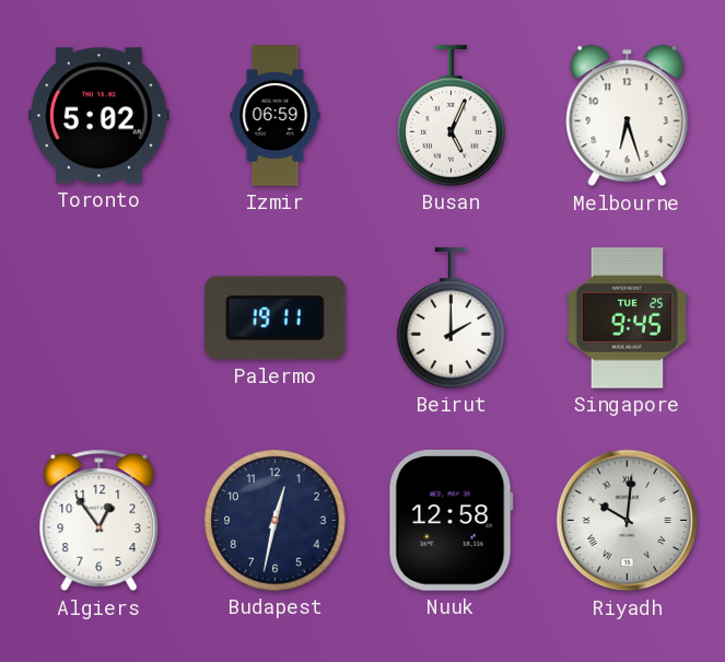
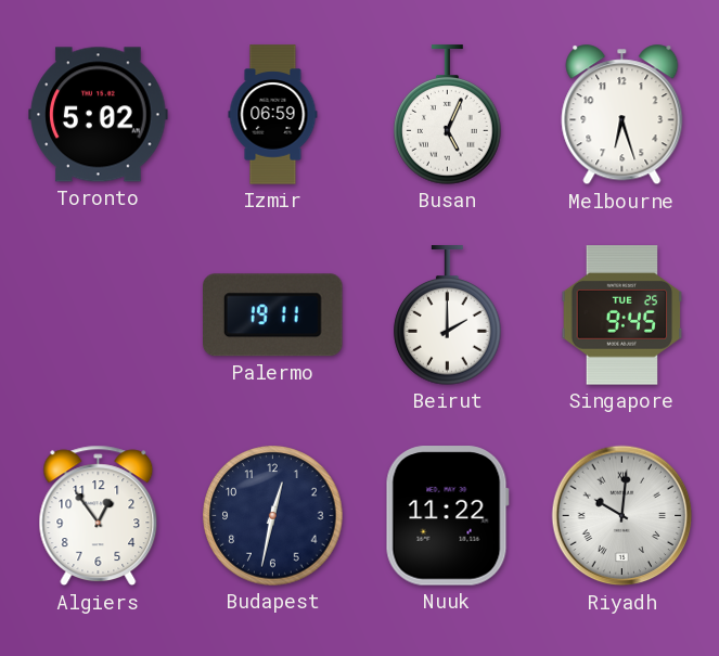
Nuuk: 12:58 -> 11:22 (447, 516)
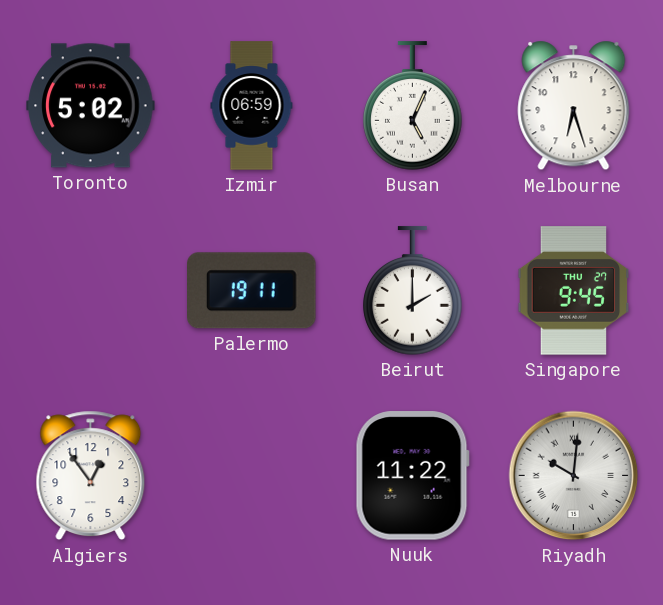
Singapore date: TUE 25 -> THU 27 (574, 291)
Budapest: 12:32 -> none (273, 516)
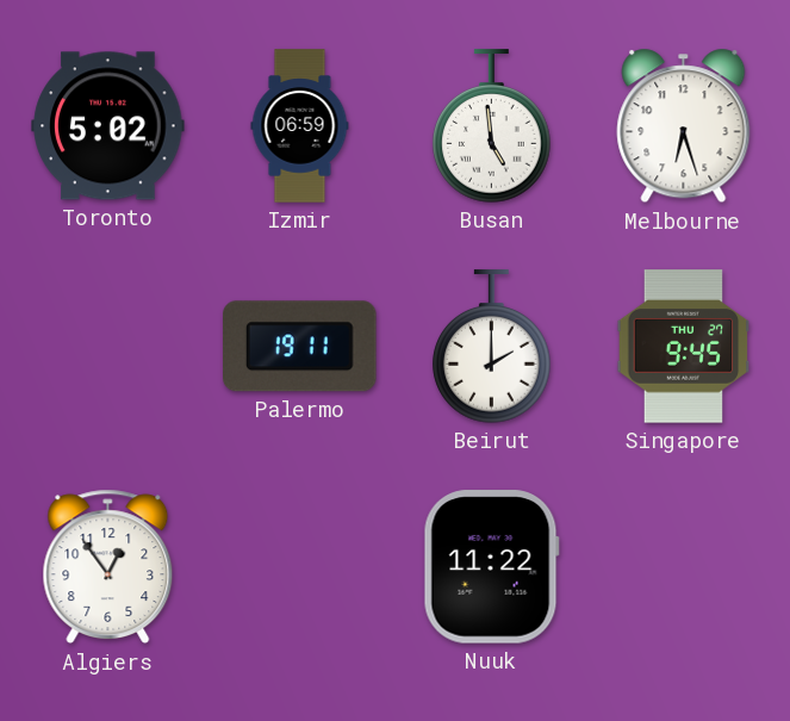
Busan: 5:04 -> 4:59 (492, 126)
Riyadh: 10:01 -> none (574, 476)
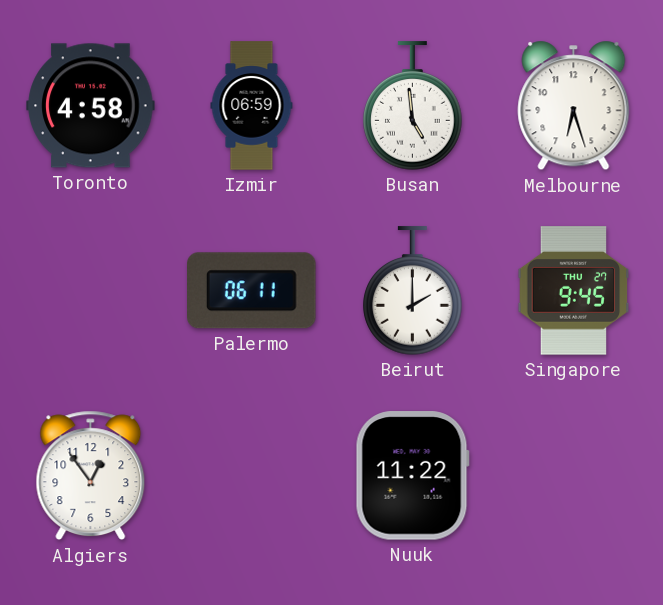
Toronto: 5:02 -> 4:58 (91, 106)
Palermo: 19:11 -> 06:11 (252, 291)
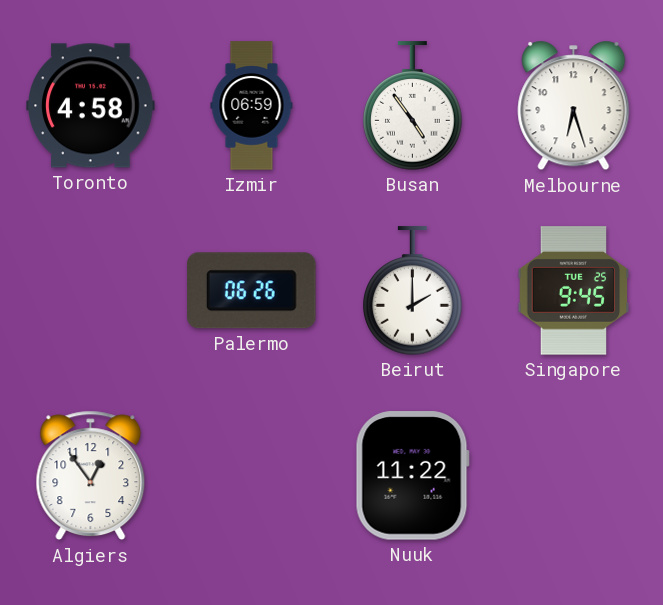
Busan: 4:59 -> 4:54 (413, 106)
Palermo: 06:11 -> 06:26 (252, 291)
Singapore date: THU 27 -> TUE 25 (574, 291)
